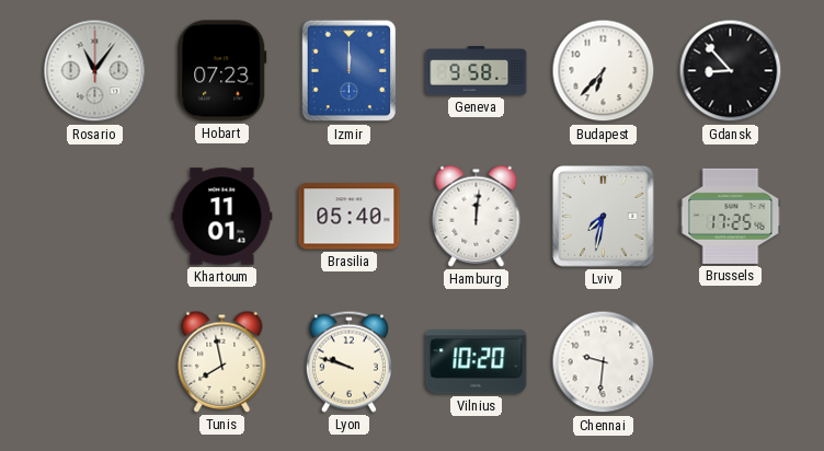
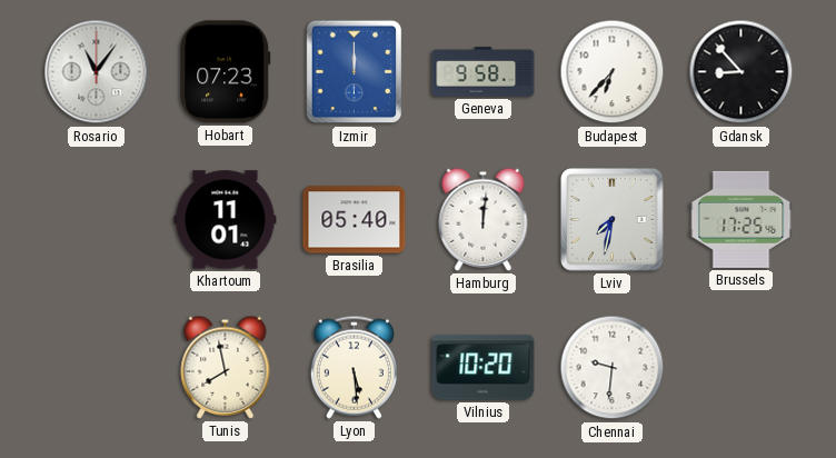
Lyon: 9:48 -> 5:29 (354, 367)
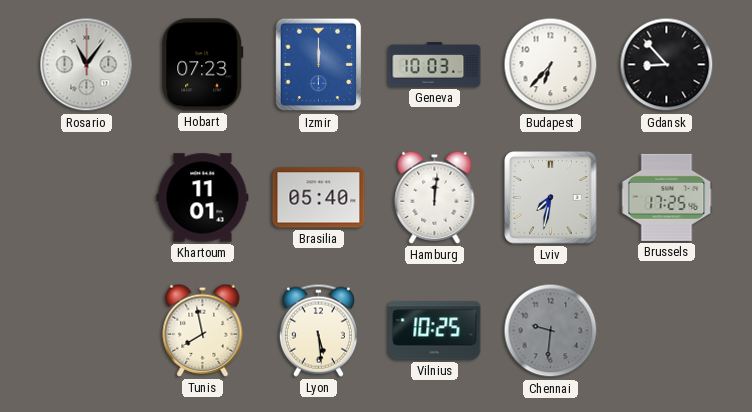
Geneva: 9:58 -> 10:03 (435, 65)
Vilnius: 10:20 -> 10:25 (435, 331)
Chennai dial: white -> grey (551, 331)
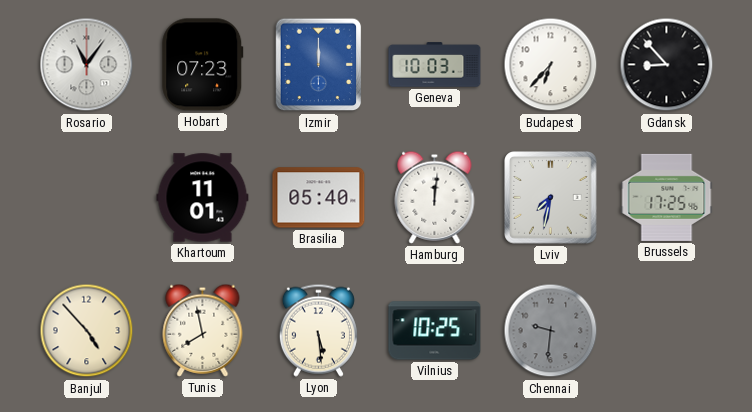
Banjul: none -> 4:53 (87, 331)
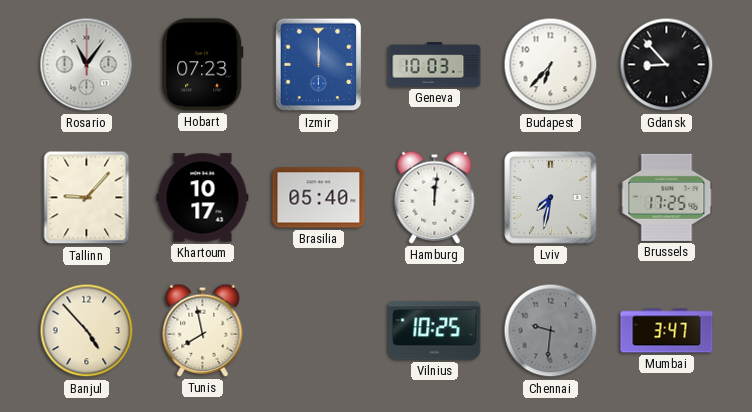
Tallinn: none -> 9:07 (87, 198)
Khartoum: 11:01 -> 10:17 (203, 198)
Lyon: 5:29 -> none (318, 330)
Mumbai: none -> 3:47 (667, 331)
